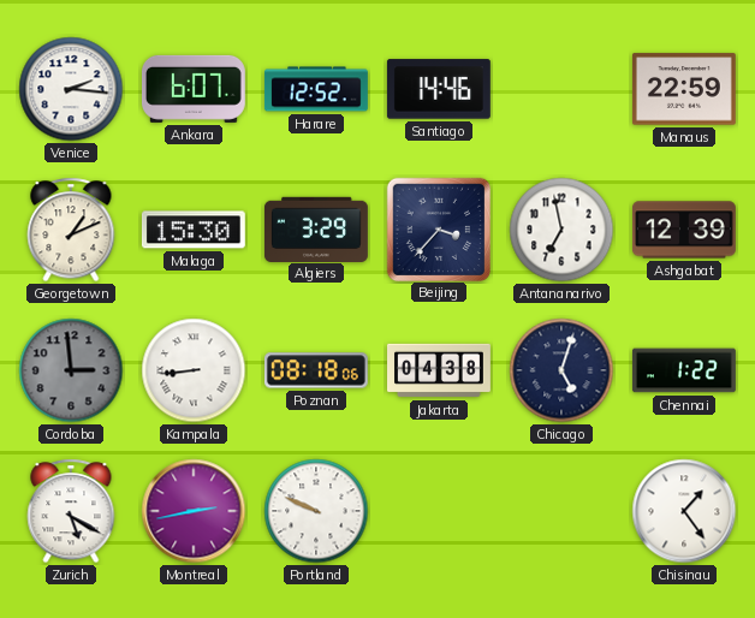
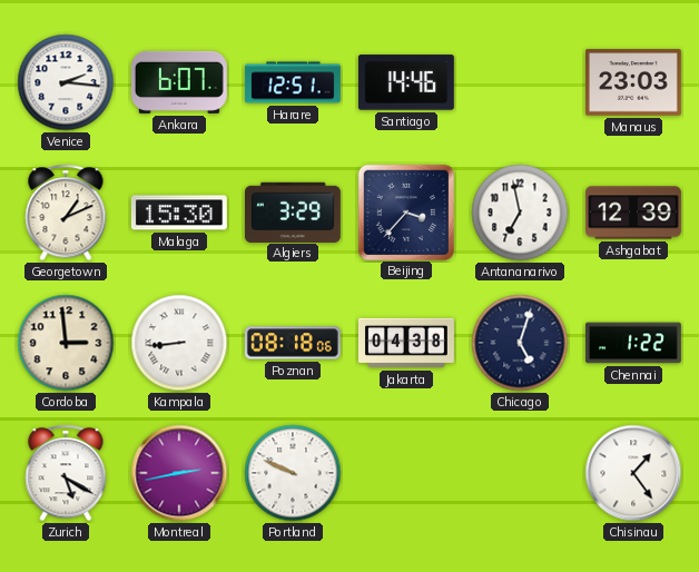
Harare: 12:52 -> 12:51 (293, 82)
Manaus: 22:59 -> 23:03 (633, 82)
Cordoba dial: grey -> cream (66, 343)
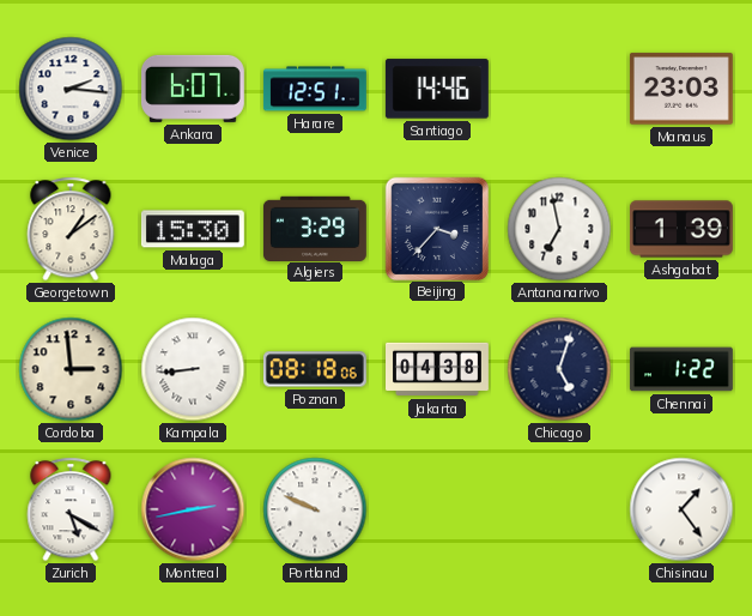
Georgetown: 1:11 -> 1:09 (71, 229)
Ashgabat: 12:39 -> 1:39 (683, 229)
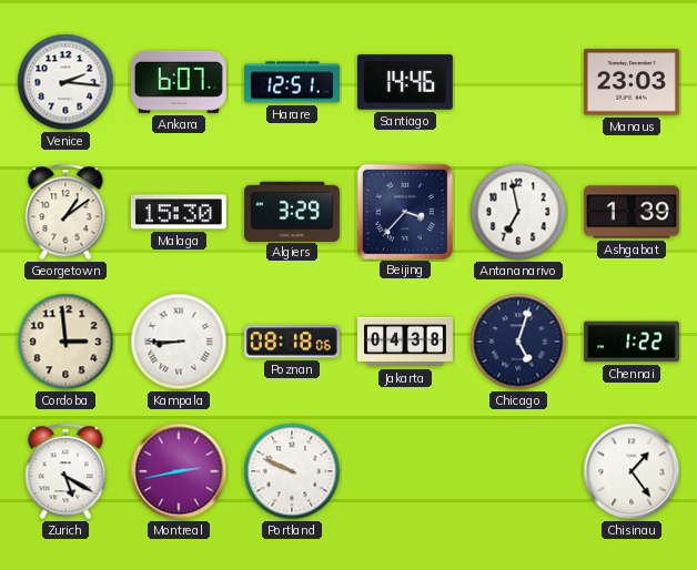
Kampala: 8:44 -> 8:45 (179, 342)
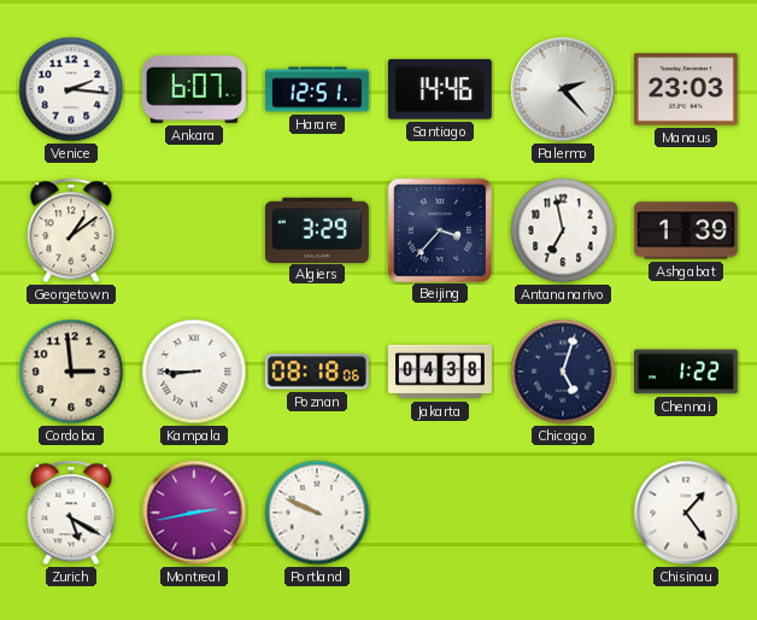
Palermo: none -> 2:23 (563, 89)
Malaga: 15:30 -> none (179, 212)
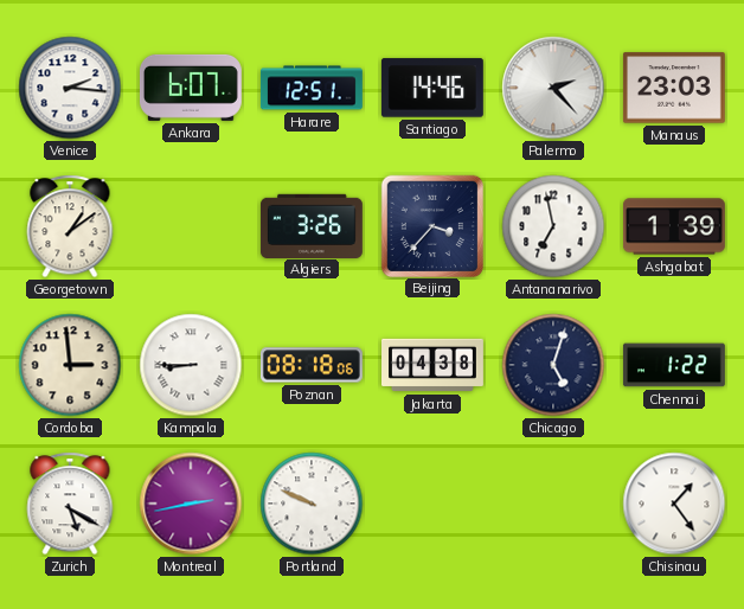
Algiers: 3:29 -> 3:26 (312, 225)
